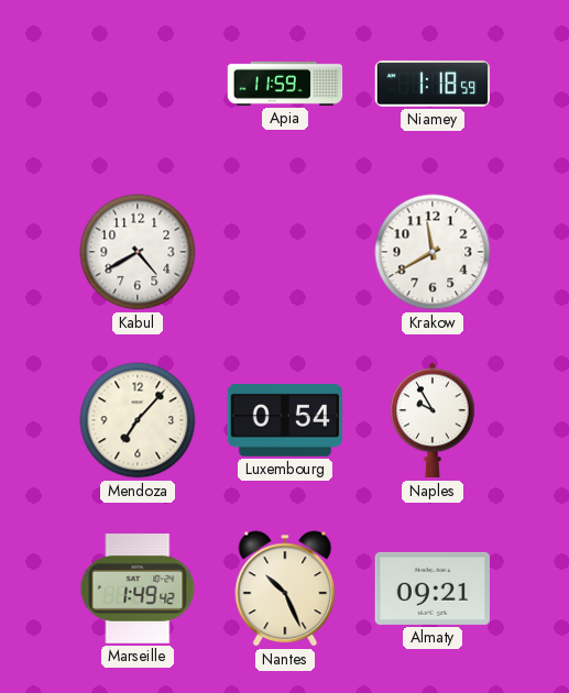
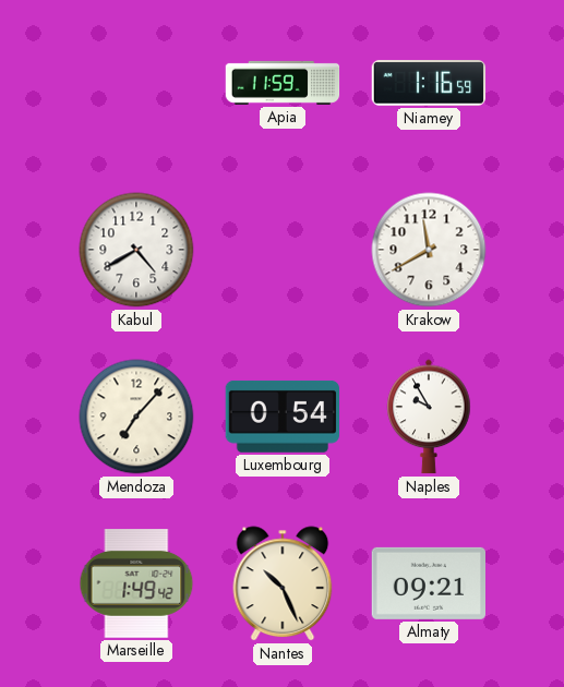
Niamey: 1:18 -> 1:16 (429, 83)
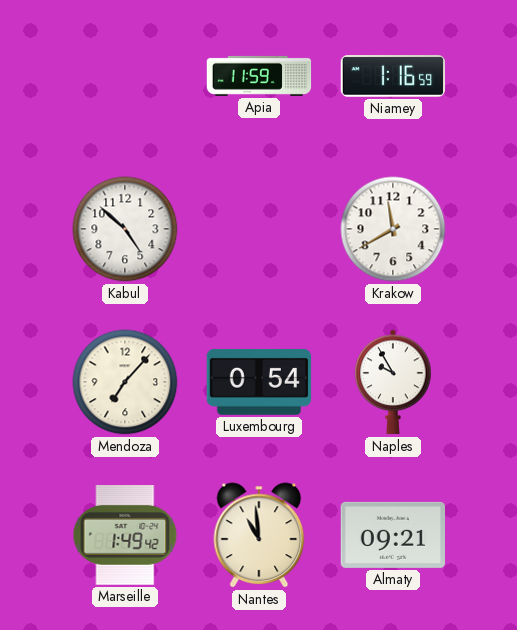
Kabul: 4:40 -> 4:52 (125, 229)
Nantes: 10:26 -> 10:59 (259, 535)
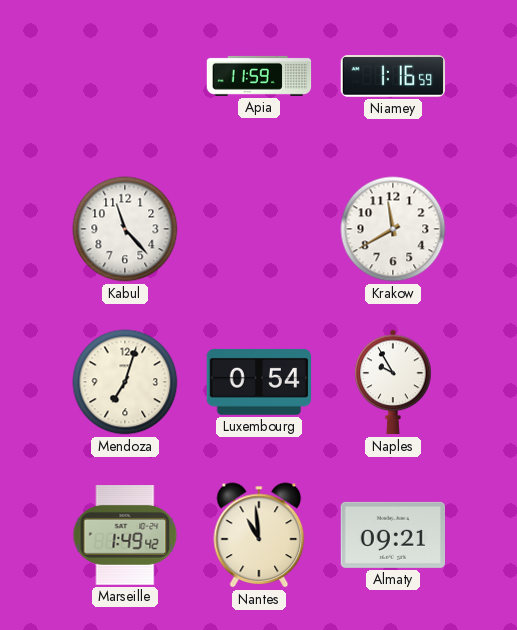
Kabul: 4:52 -> 11:23 (125, 229)
Mendoza: 7:07 -> 7:03 (125, 382)
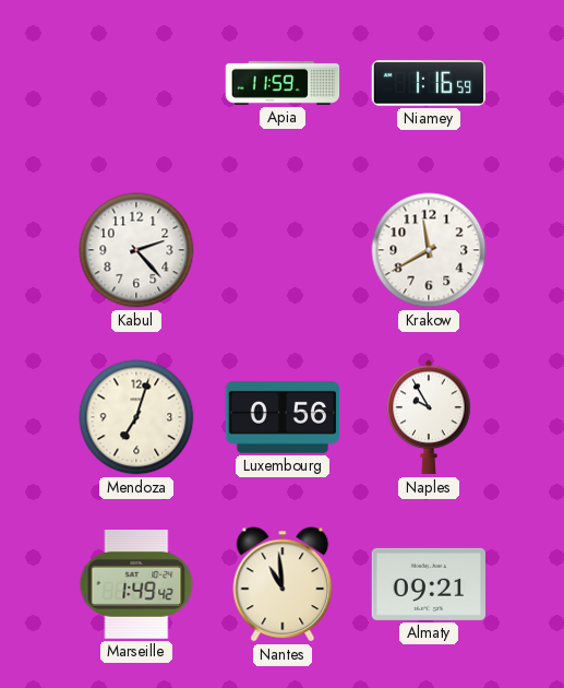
Kabul: 11:23 -> 2:23 (136, 250)
Luxembourg: 0:54 -> 0:56 (283, 417)
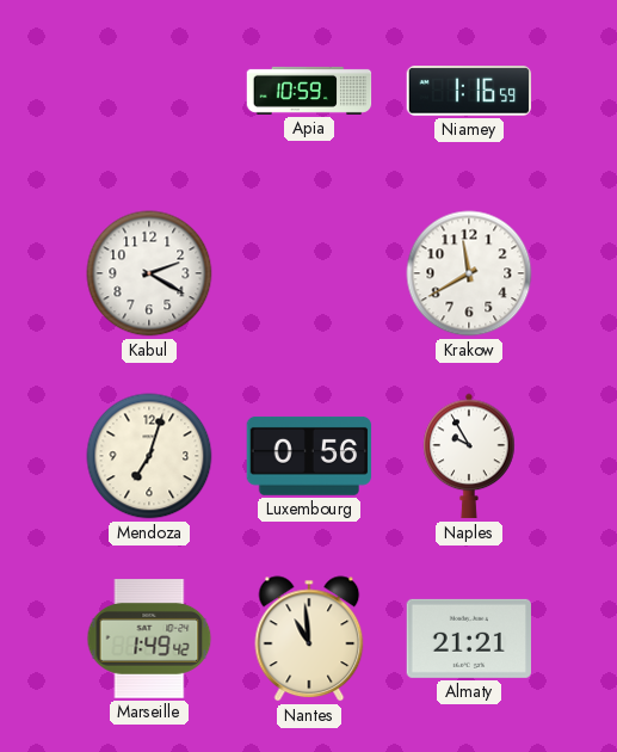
Apia: 11:59 -> 10:59 (309, 91)
Kabul: 2:23 -> 2:20 (149, 273)
Almaty: 09:21 -> 21:21 (468, 639)
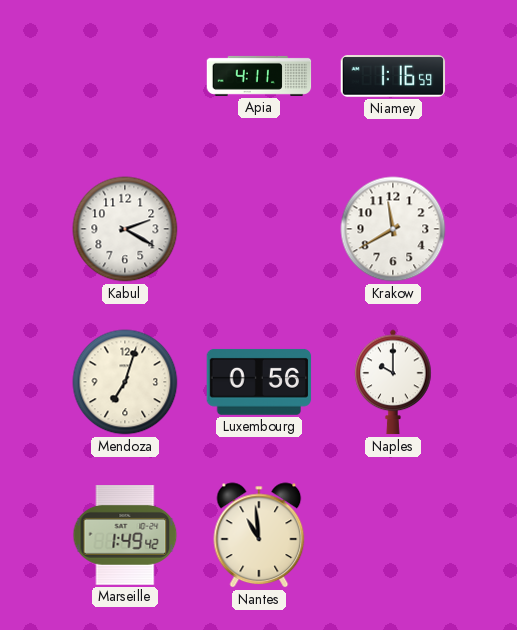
Apia: 10:59 -> 4:11 (259, 76)
Naples: 9:55 -> 10:00 (393, 382)
Almaty: 21:21 -> none (468, 639)
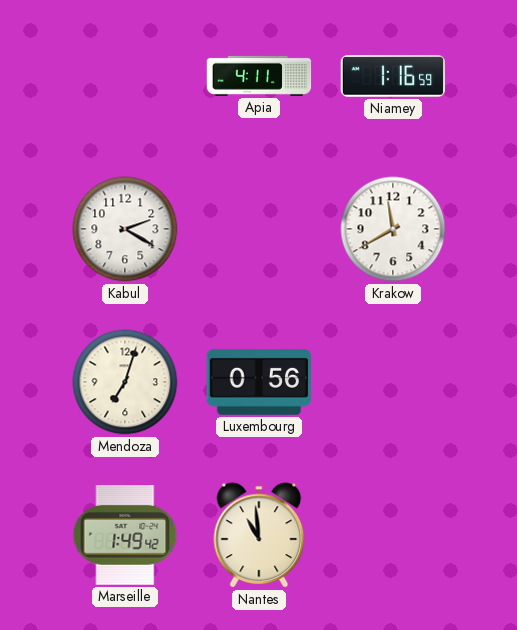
Naples: 10:00 -> none (393, 382)
